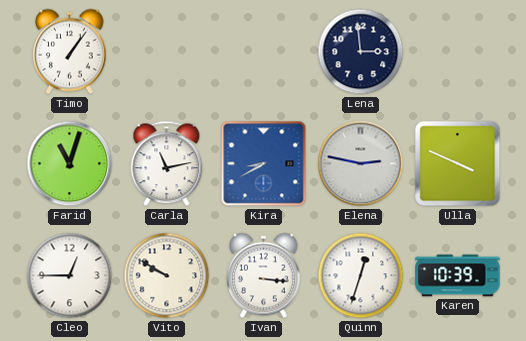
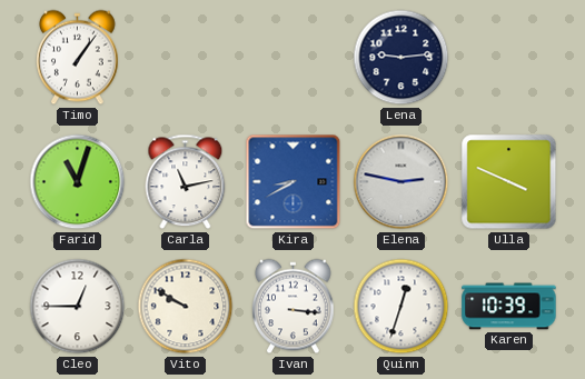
Lena: 2:59 -> 9:14 (401, 58)
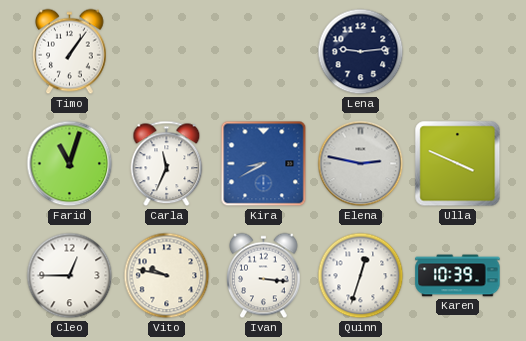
Carla: 11:13 -> 11:34 (167, 164)
Vito: 9:50 -> 9:47 (167, 276)
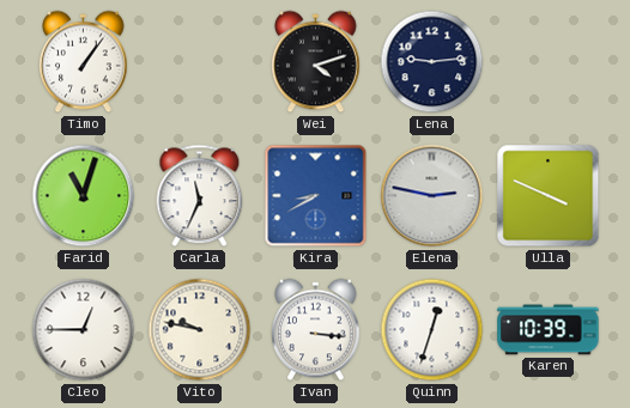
Wei: none -> 4:12 (316, 62)
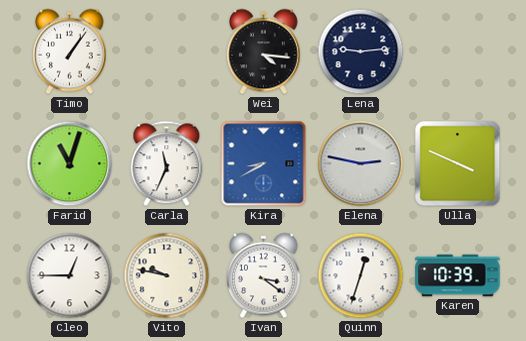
Wei: 4:12 -> 4:16 (264, 52)
Ivan: 3:16 -> 3:21 (264, 276)
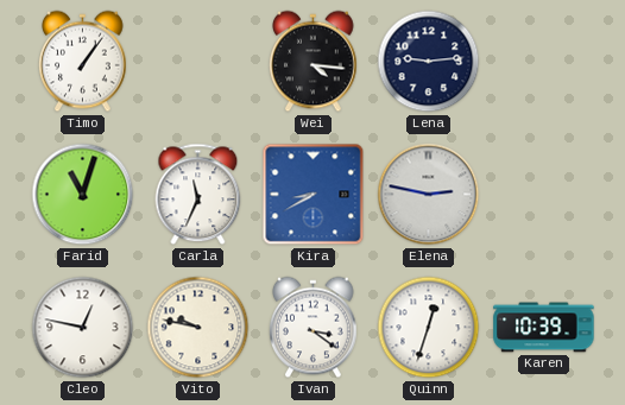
Ulla: 3:49 -> none (458, 164)
Cleo: 12:45 -> 12:47 (83, 328)
